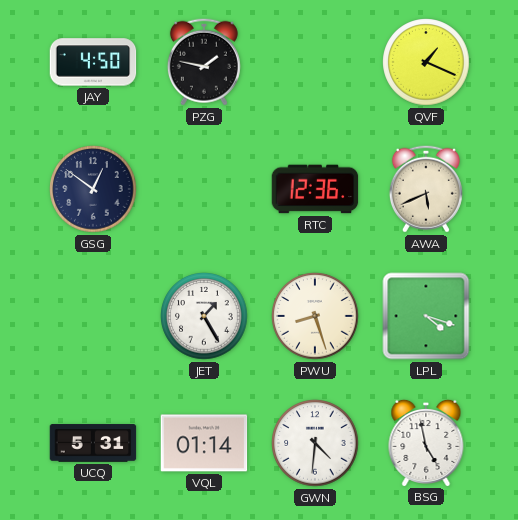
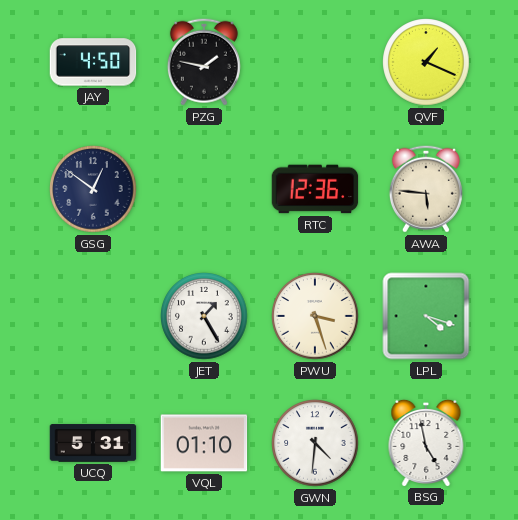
AWA: 5:41 -> 5:46 (426, 189)
PWU: 8:27 -> 3:27 (315, 316)
VQL: 01:14 -> 01:10 (204, 443)
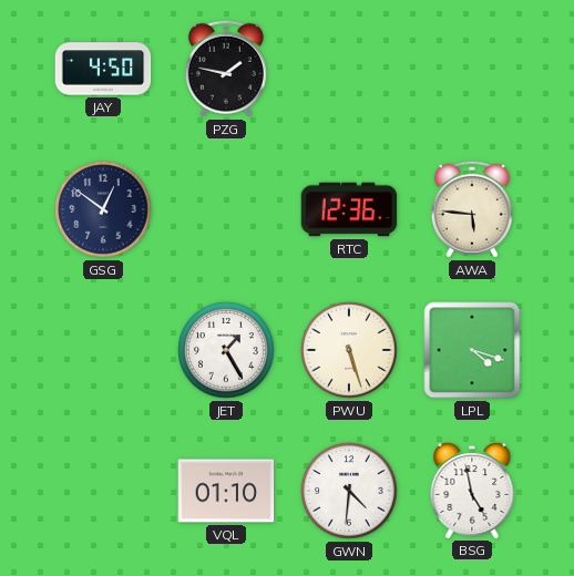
QVF: 1:19 -> none (426, 62)
PWU: 3:27 -> 5:27 (349, 350)
UCQ: 5:31 -> none (93, 443)
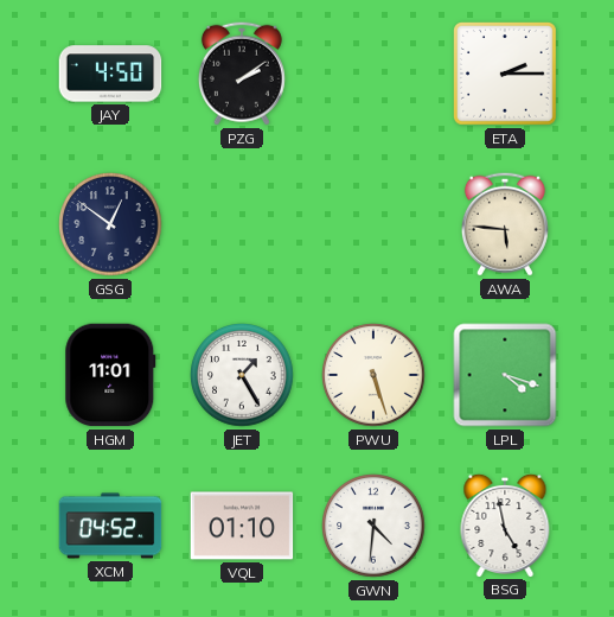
PZG: 1:47 -> 2:09 (242, 74)
ETA: none -> 2:15 (506, 75)
RTC: 12:36 -> none (349, 209)
HGM: none -> 11:01 (110, 375)
XCM: none -> 04:52 (110, 526)
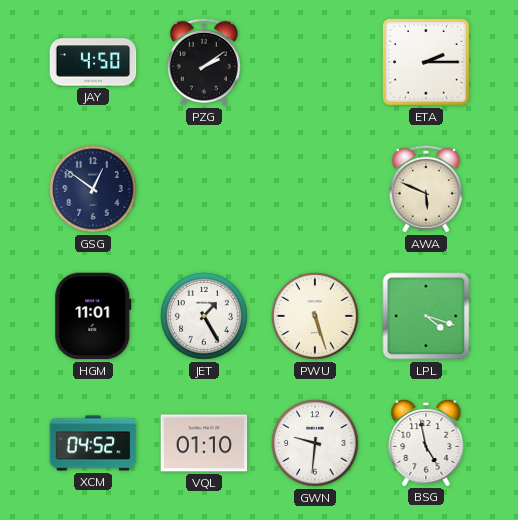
AWA: 5:46 -> 5:49 (426, 189)
GWN: 4:31 -> 9:31 (315, 443)
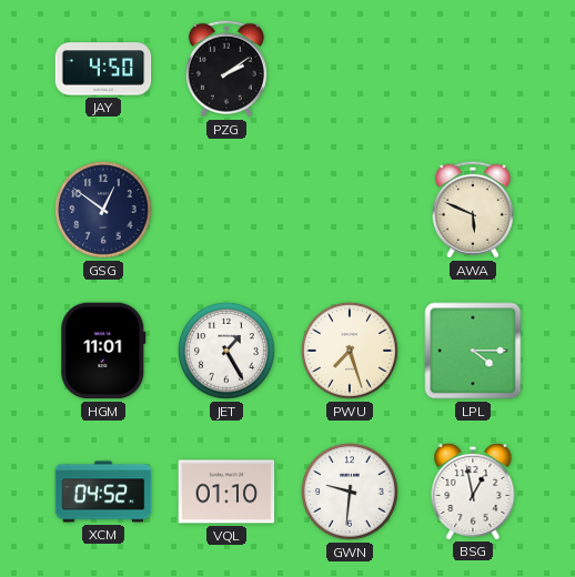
ETA: 2:15 -> none (427, 63)
PWU: 5:27 -> 7:27 (350, 351)
LPL: 4:18 -> 4:15 (473, 351)
BSG: 4:58 -> 12:58 (473, 490)
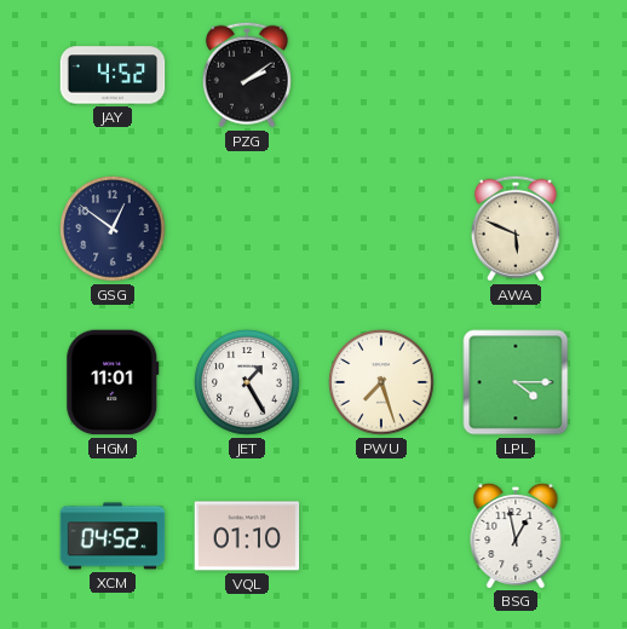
JAY: 4:50 -> 4:52 (113, 75)
GWN: 9:31 -> none (350, 492)
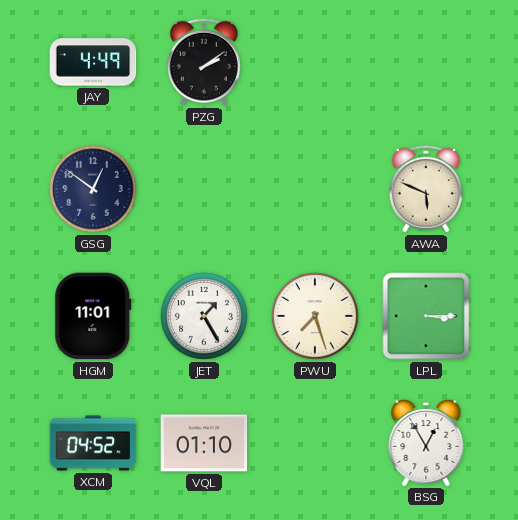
JAY: 4:52 -> 4:49 (93, 62)
LPL: 4:15 -> 3:15 (426, 316)
BSG: 12:58 -> 12:55 (426, 442)
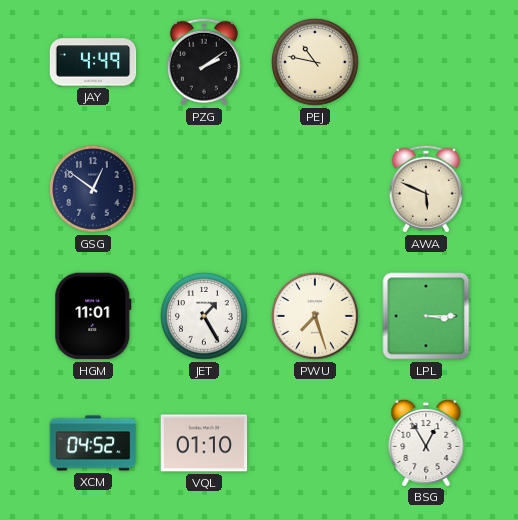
PEJ: none -> 10:47 (315, 62)
